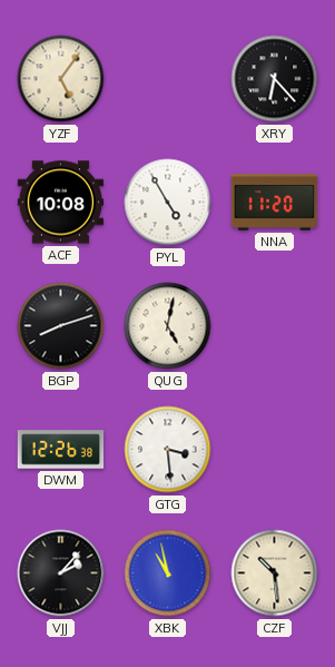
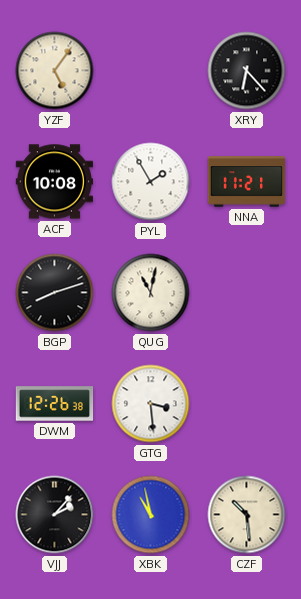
PYL: 4:55 -> 1:55 (151, 182)
NNA: 11:20 -> 11:21 (247, 182)
QUG: 5:02 -> 11:02 (151, 293)
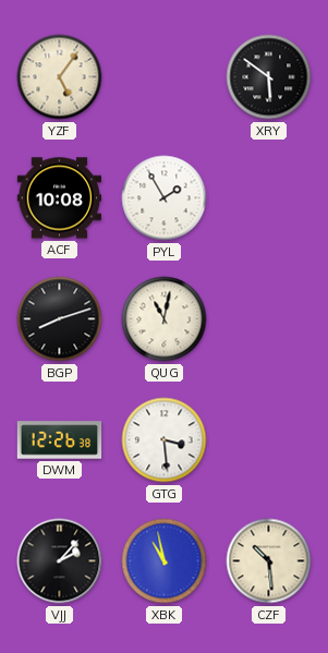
XRY: 6:23 -> 5:51 (269, 77)
NNA: 11:21 -> none (247, 182)
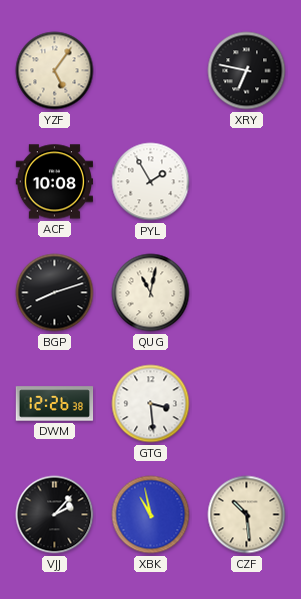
XRY: 5:51 -> 6:47 (247, 71)
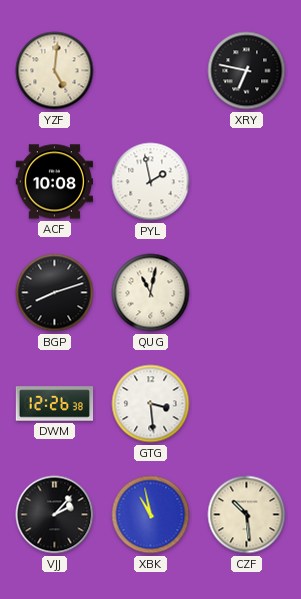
YZF: 5:06 -> 5:01 (55, 71)
PYL: 1:55 -> 1:58 (151, 182)
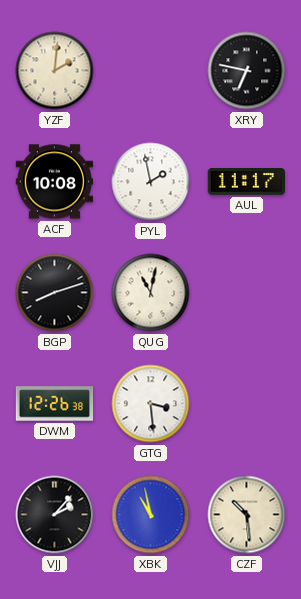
YZF: 5:01 -> 2:01 (55, 71)
AUL: none -> 11:17 (246, 182)
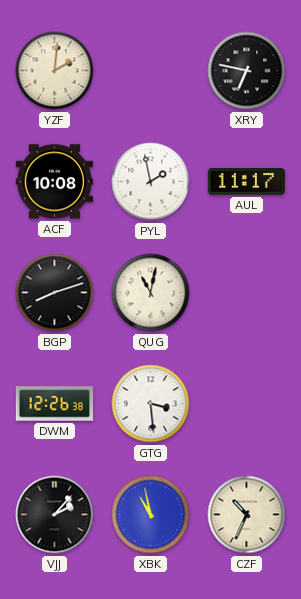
CZF: 10:29 -> 10:34 (247, 515)
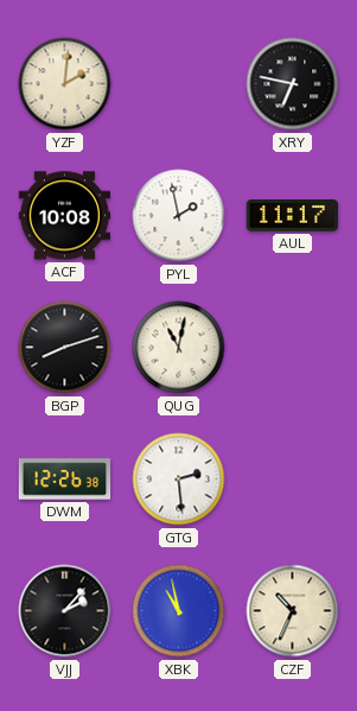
GTG: 3:29 -> 2:29 (179, 480)
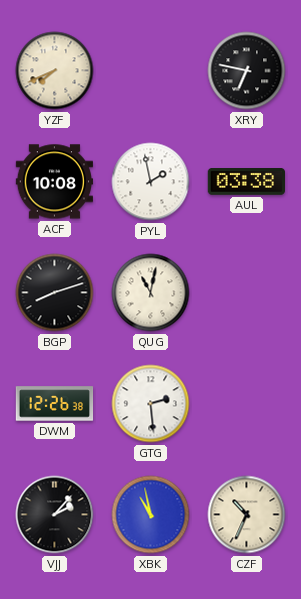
YZF: 2:01 -> 7:41 (55, 71)
AUL: 11:17 -> 03:38 (246, 182)
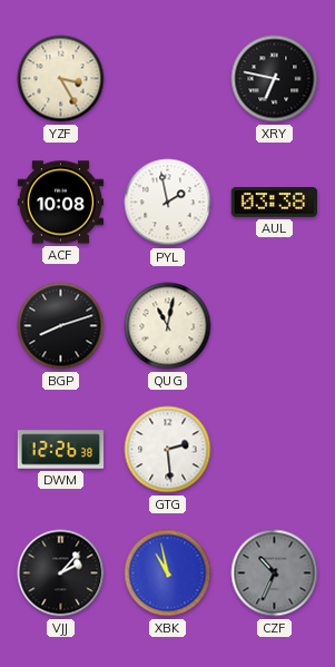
YZF: 7:41 -> 3:25 (61, 79)
CZF dial: cream -> grey (275, 573)
